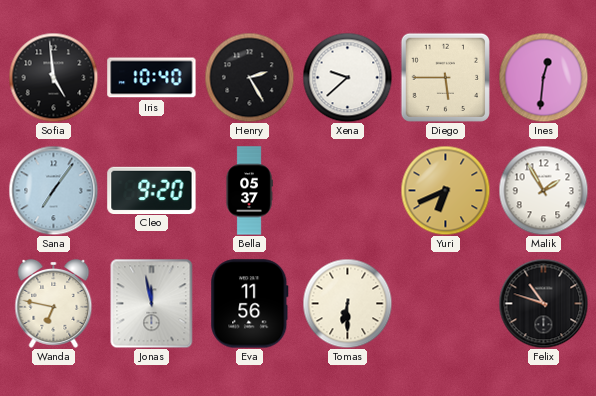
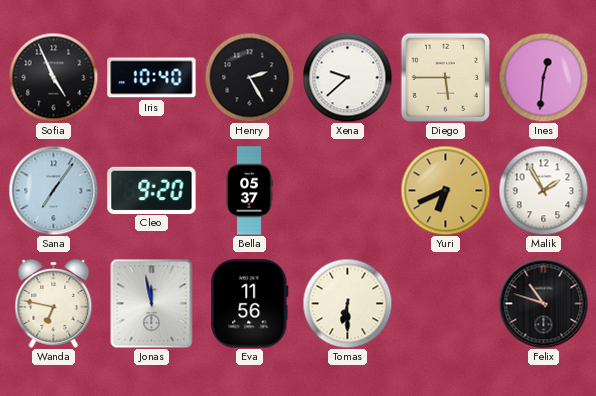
Sofia: 4:59 -> 4:56 (53, 77)
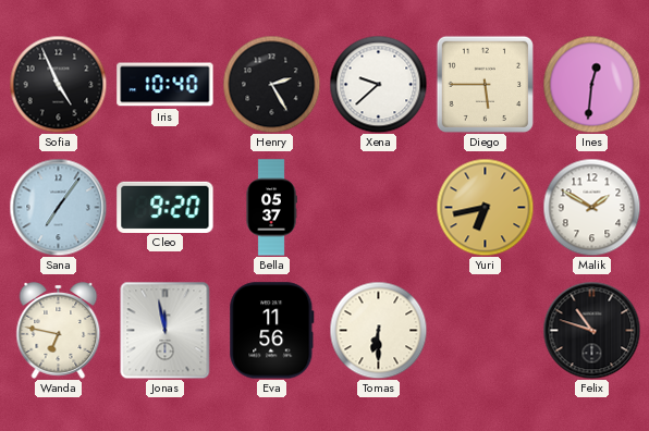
Yuri: 6:41 -> 6:43 (485, 207)
Malik: 1:55 -> 1:50 (591, 207)
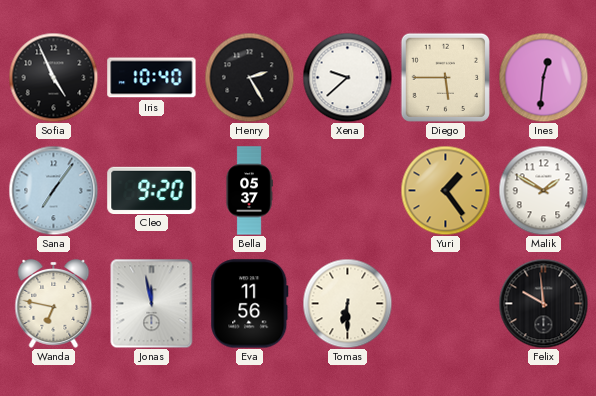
Yuri: 6:43 -> 1:24 (445, 190)
Felix: 10:48 -> 9:59 (543, 303)
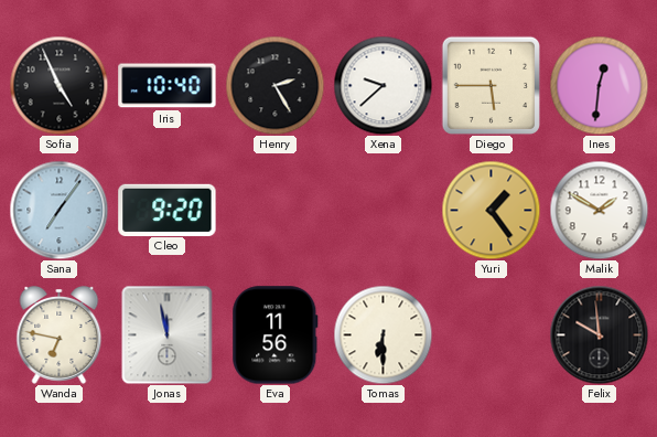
Bella: 05:37 -> none (249, 191)
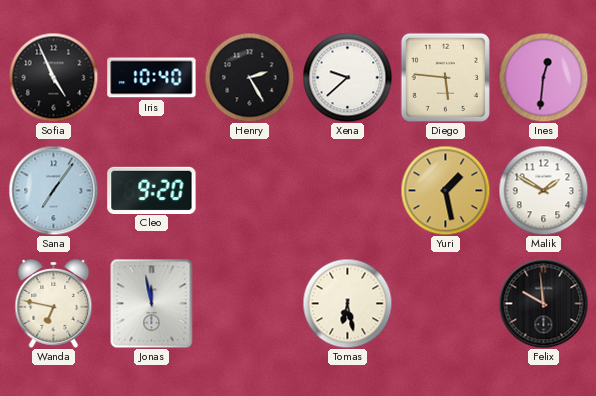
Diego: 5:45 -> 5:46 (445, 77)
Yuri: 1:24 -> 1:28 (445, 190)
Eva: 11:56 -> none (276, 335)
Tomas: 6:30 -> 6:28 (347, 303)
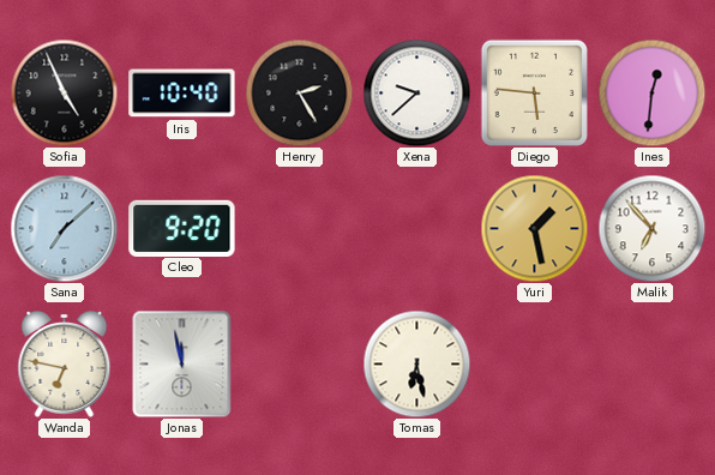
Sana: 7:06 -> 7:08 (64, 228)
Malik: 1:50 -> 6:53 (651, 228)
Felix: 9:59 -> none (543, 303)
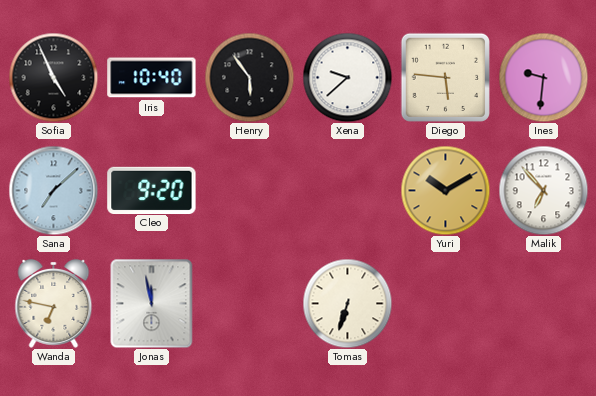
Henry: 2:25 -> 5:54 (249, 77)
Ines: 12:31 -> 9:31 (543, 77)
Yuri: 1:28 -> 10:10 (445, 190)
Tomas: 6:28 -> 6:33 (347, 303)
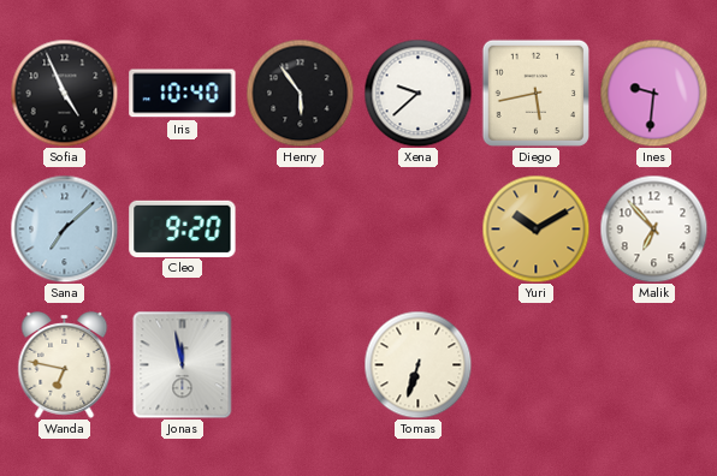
Diego: 5:46 -> 5:43 (535, 93)
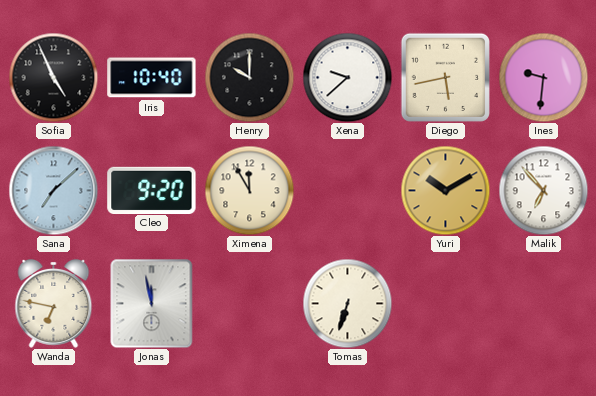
Henry: 5:54 -> 10:00 (249, 77)
Ximena: none -> 11:55 (249, 190)
